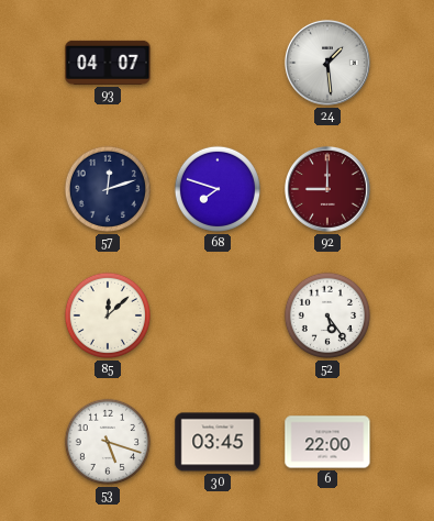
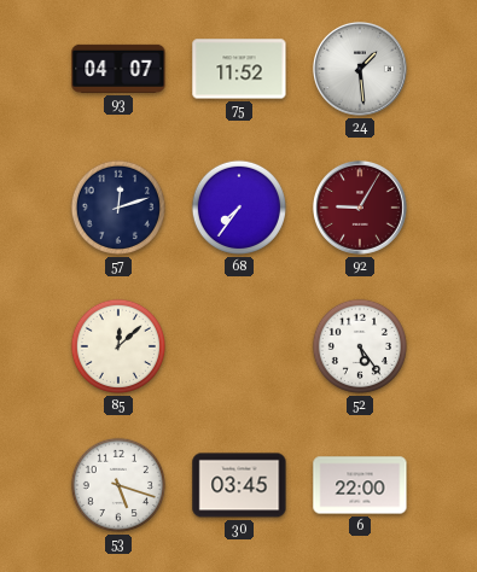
75: none -> 11:52 (239, 69)
68: 7:48 -> 7:36 (239, 208)
92: 9:00 -> 9:05 (360, 208)
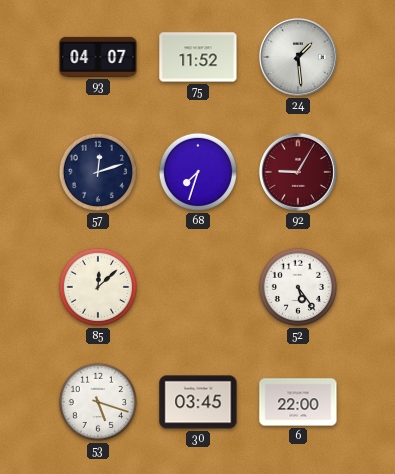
68: 7:36 -> 7:33 (198, 172)
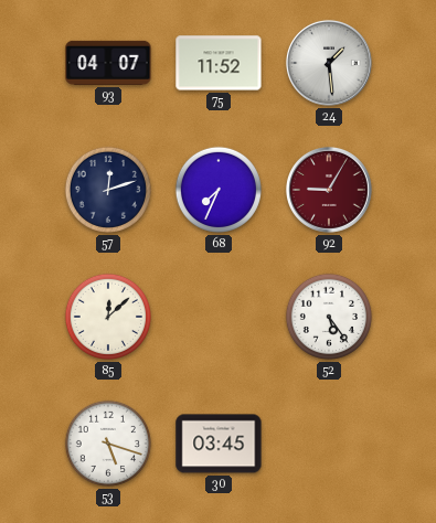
68: 7:33 -> 7:34 (219, 190)
6: 22:00 -> none (298, 402)
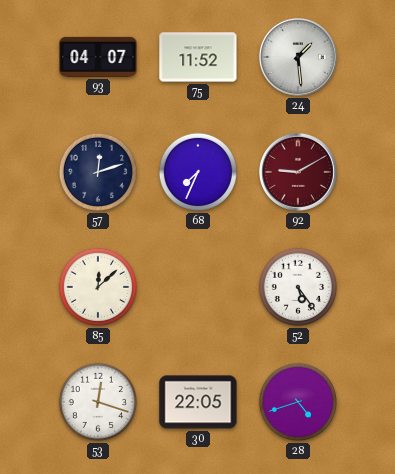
92: 9:05 -> 9:10 (298, 172)
53: 5:18 -> 12:18 (98, 402)
30: 03:45 -> 22:05 (198, 402)
28: none -> 4:42 (298, 402)
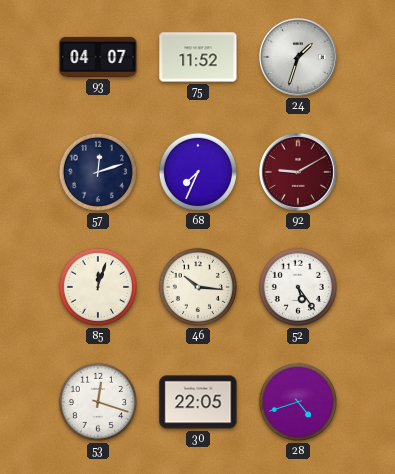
24: 1:29 -> 1:33 (298, 57)
85: 12:08 -> 12:03 (98, 287)
46: none -> 10:16 (198, 287)
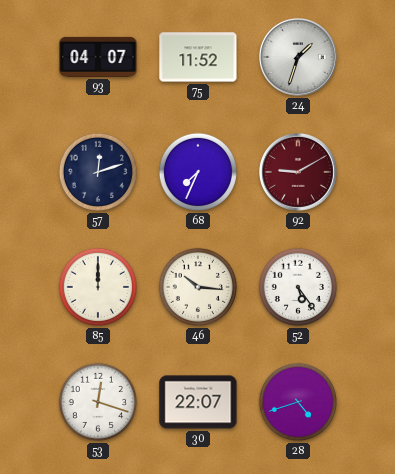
85: 12:03 -> 12:00 (98, 287)
30: 22:05 -> 22:07 (198, 402)
